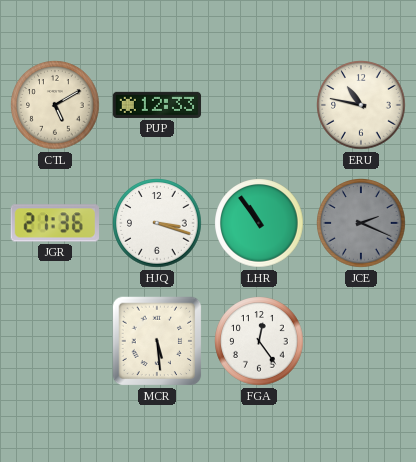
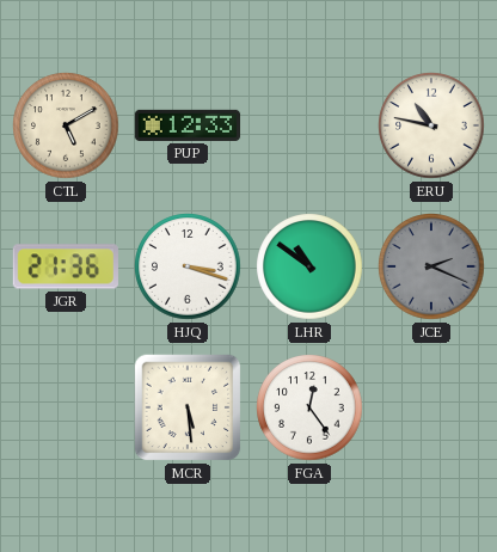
LHR: 10:54 -> 10:51 (309, 266)
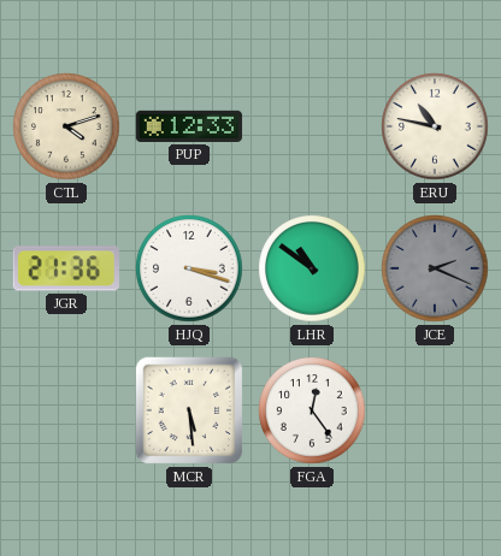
CTL: 5:10 -> 4:12 (66, 126)
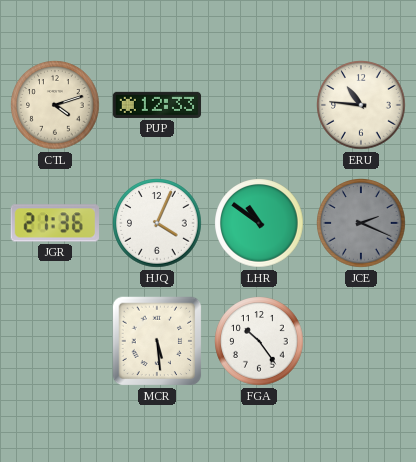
ERU: 10:47 -> 10:46 (361, 105)
HJQ: 3:18 -> 4:04 (157, 223)
FGA: 12:24 -> 10:24 (259, 341)
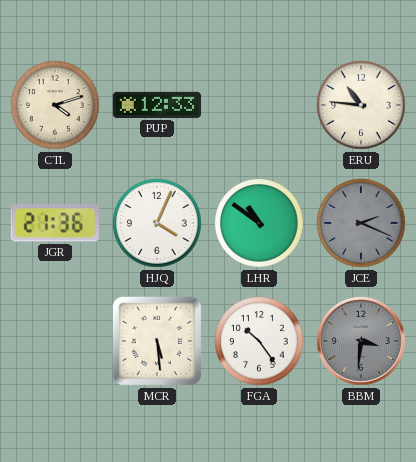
BBM: none -> 3:31 (361, 341)
